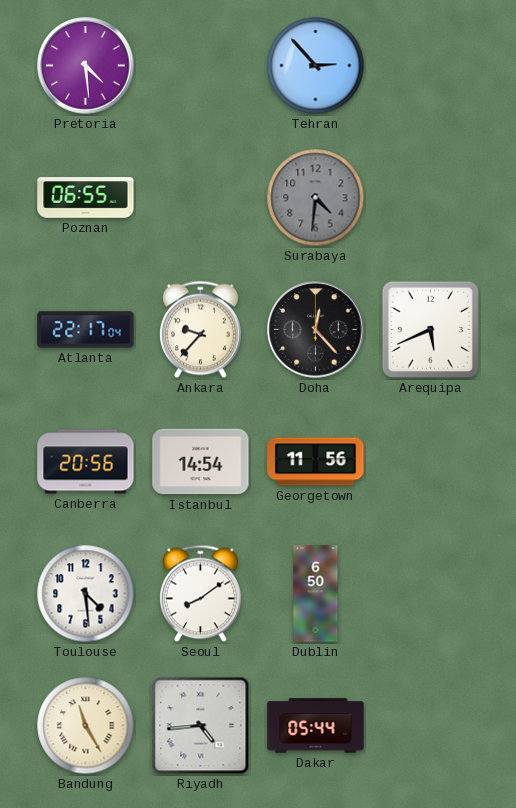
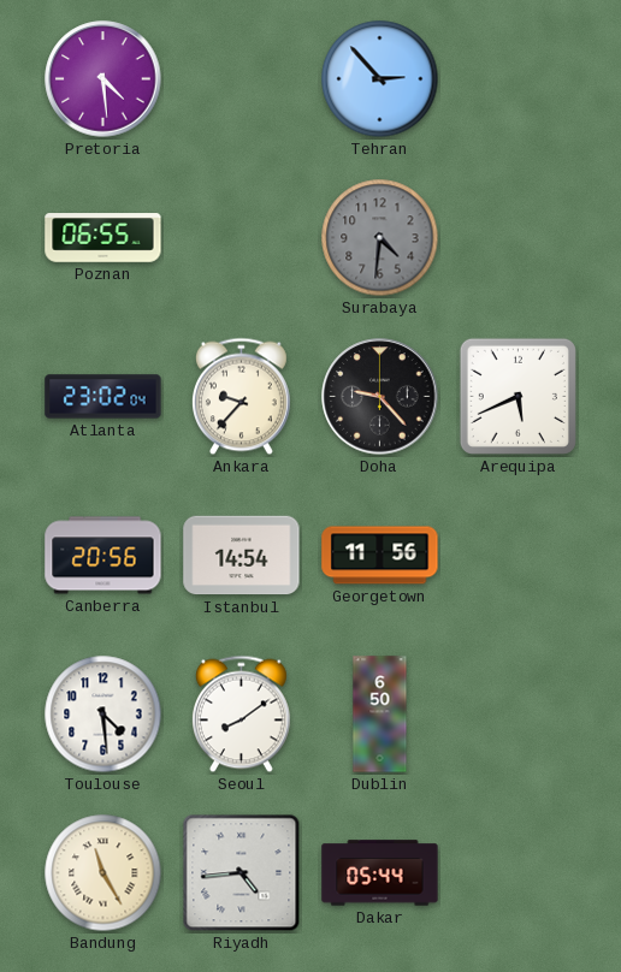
Atlanta: 22:17 -> 23:02 (103, 397)
Doha: 12:23 -> 9:23 (380, 397)
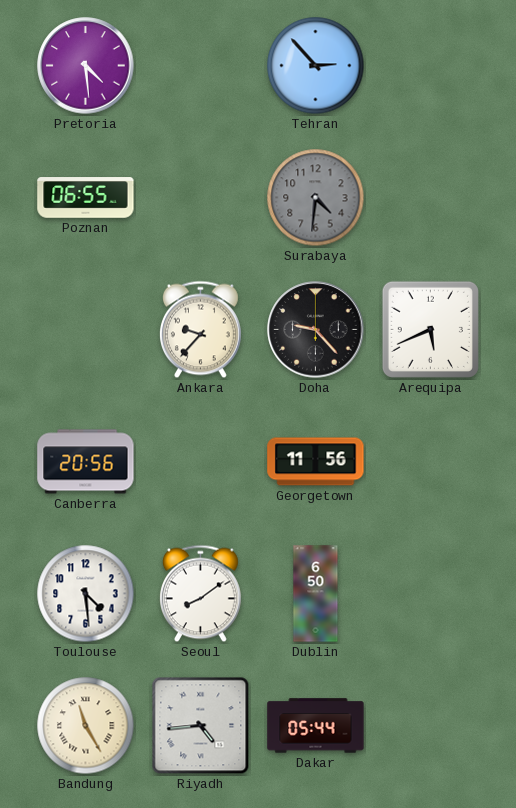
Atlanta: 23:02 -> none (103, 397)
Istanbul: 14:54 -> none (242, 556)
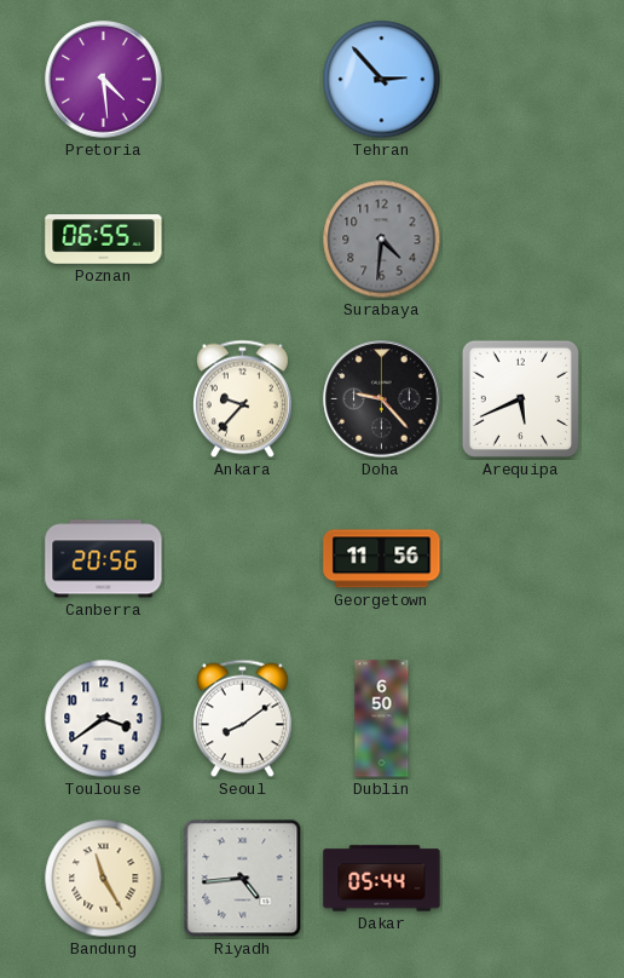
Toulouse: 4:29 -> 3:39 (104, 719)
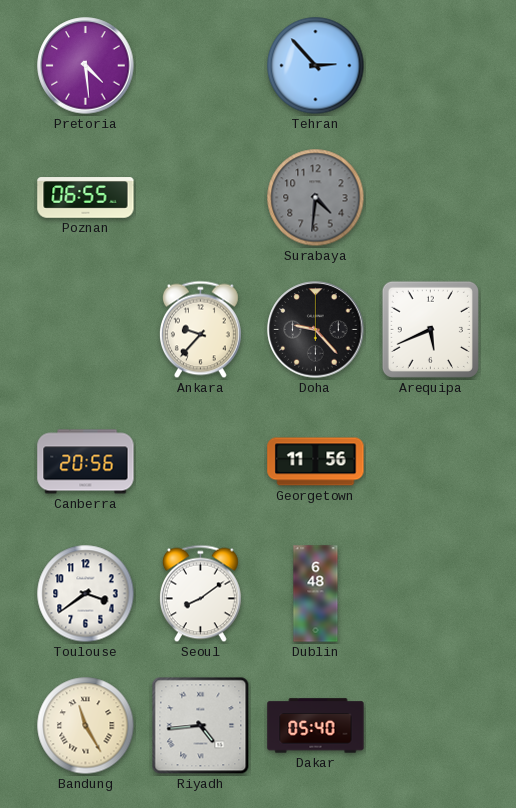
Dublin: 6:50 -> 6:48 (316, 594)
Dakar: 05:44 -> 05:40 (316, 726)
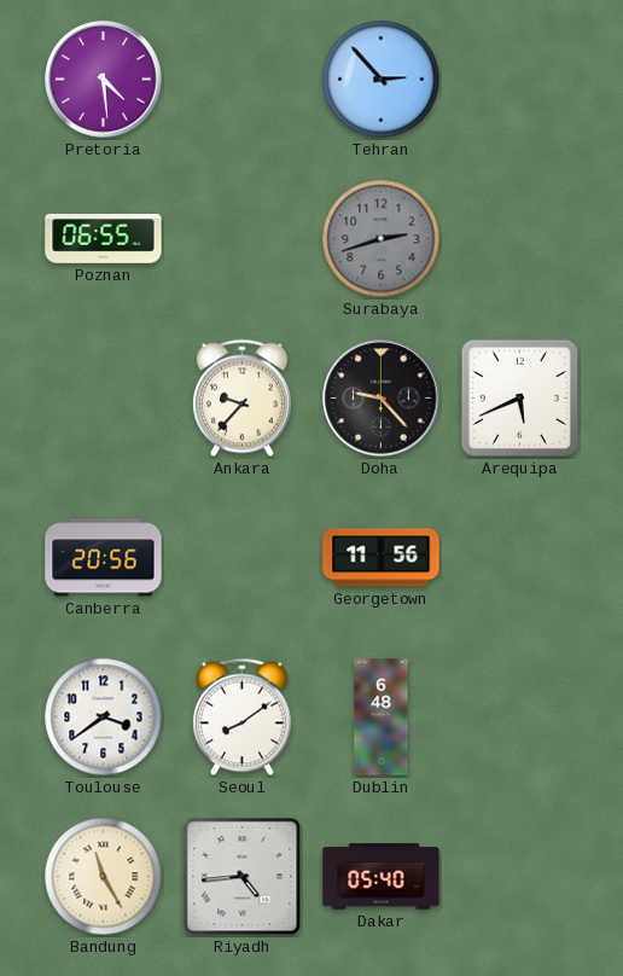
Surabaya: 4:31 -> 2:42 (382, 239)
